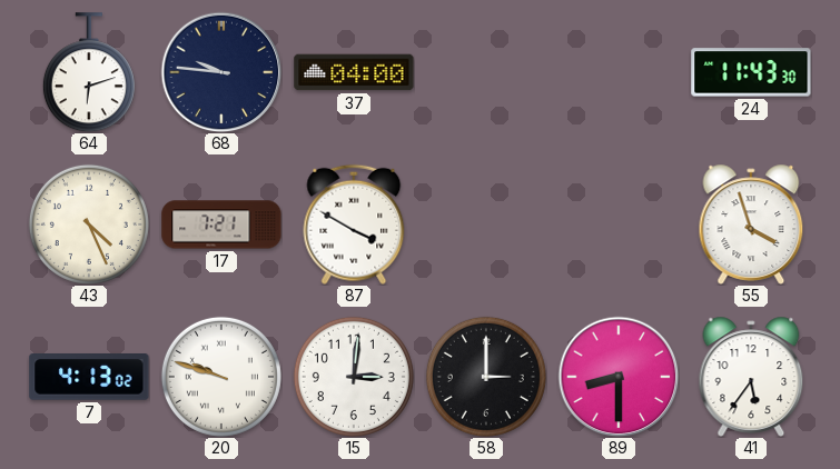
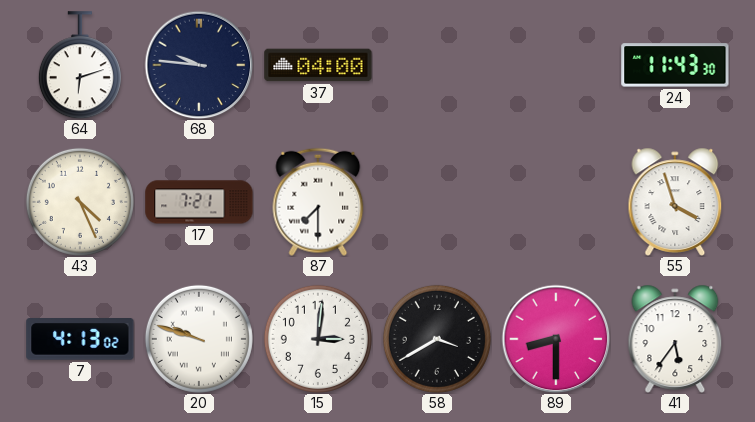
87: 3:50 -> 7:30 (318, 202)
58: 3:00 -> 3:40 (437, 339)
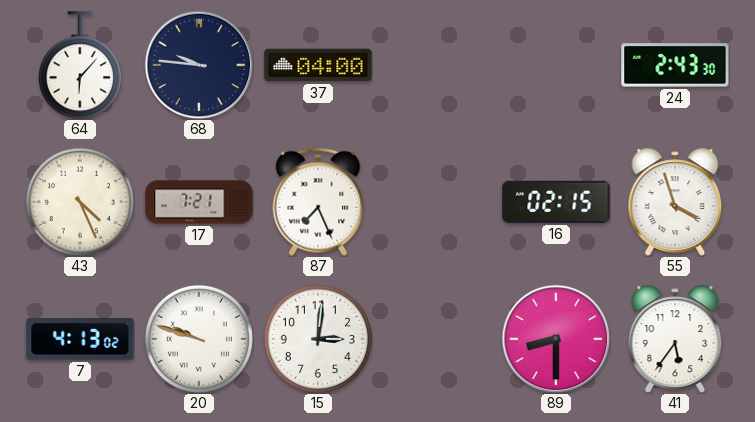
64: 6:12 -> 6:07 (80, 65)
24: 11:43 -> 2:43 (675, 65)
87: 7:30 -> 7:26 (318, 202)
16: none -> 02:15 (556, 202)
58: 3:40 -> none (437, 339)
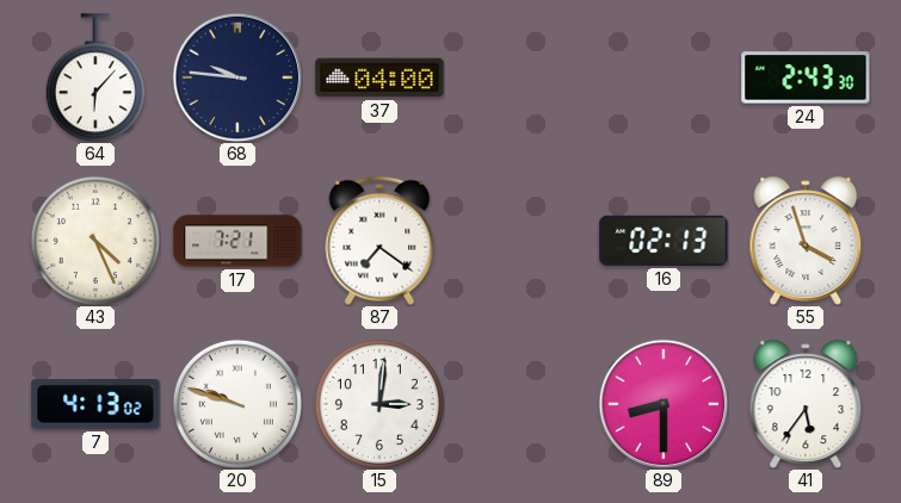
87: 7:26 -> 7:21 (379, 241)
16: 02:15 -> 02:13 (664, 241)
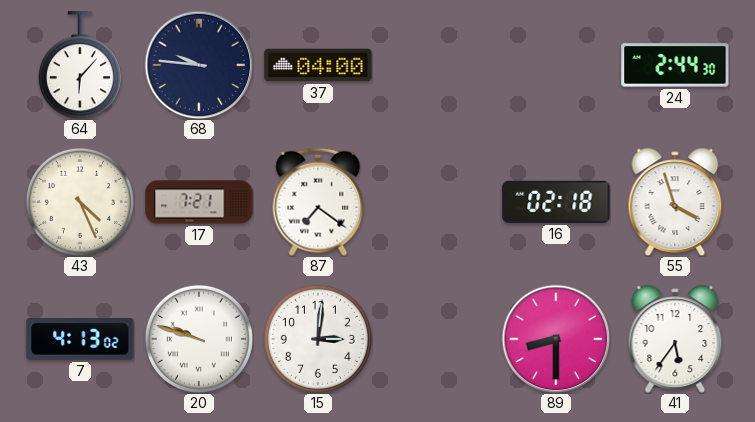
24: 2:43 -> 2:44 (675, 65)
16: 02:13 -> 02:18 (556, 202)
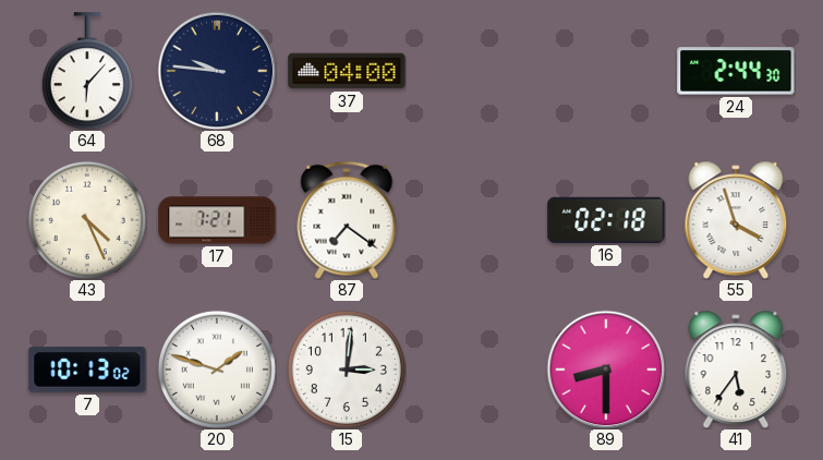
7: 4:13 -> 10:13 (87, 371)
20: 9:48 -> 1:48 (217, 370)
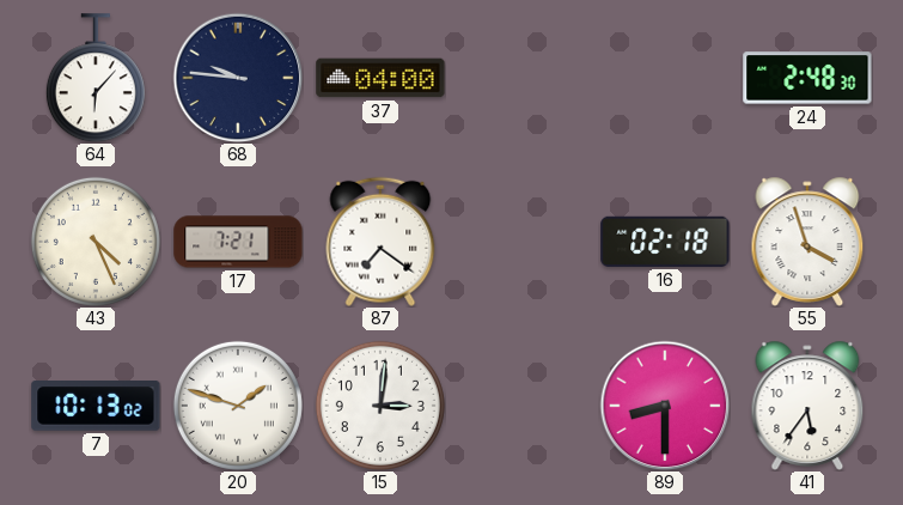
24: 2:44 -> 2:48 (807, 78)
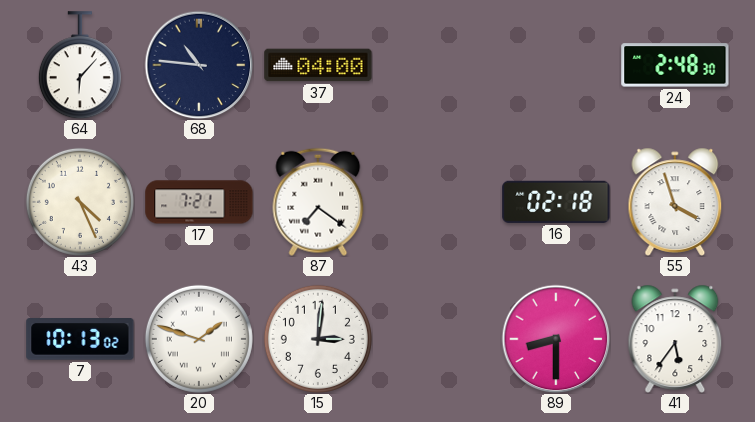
68: 9:46 -> 10:46 (199, 65)
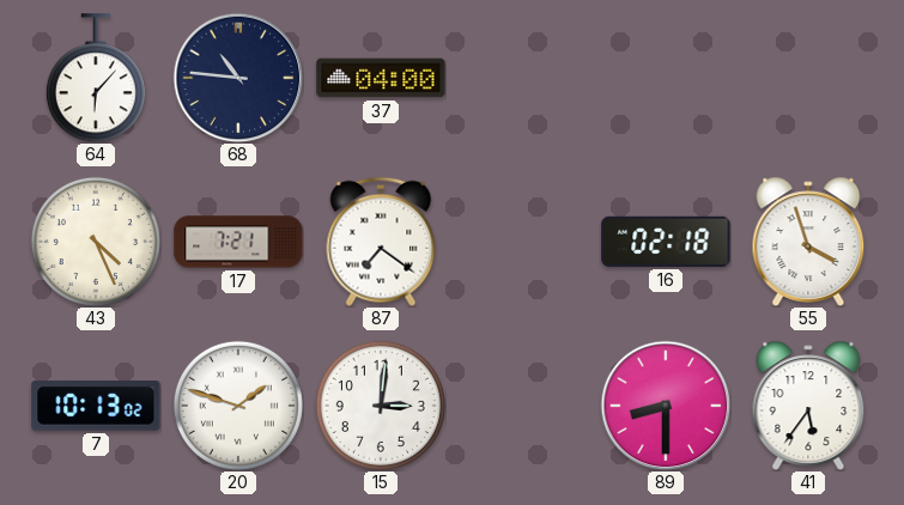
24: 2:48 -> none (675, 65)
